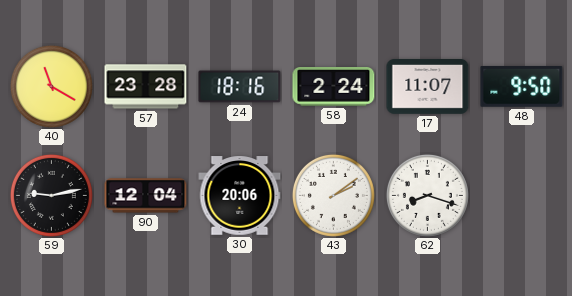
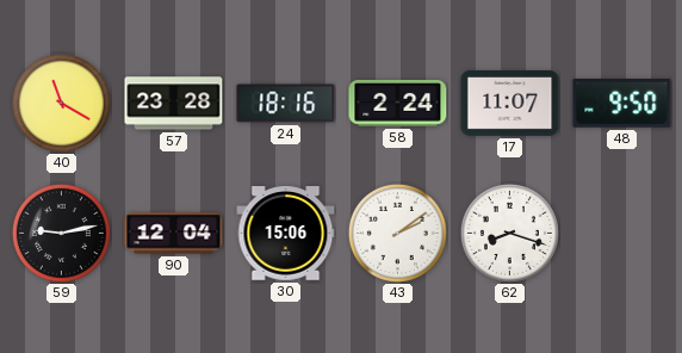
30: 20:06 -> 15:06 (286, 234)
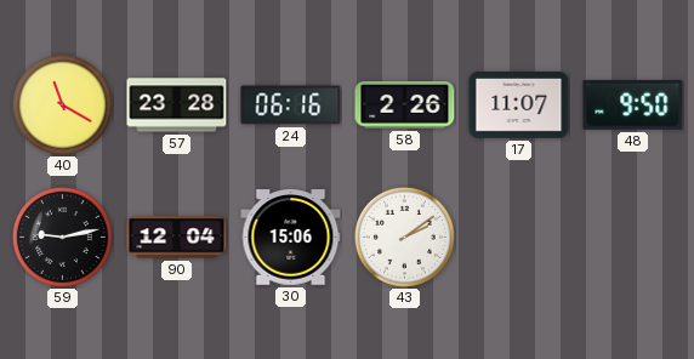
24: 18:16 -> 06:16 (291, 106)
58: 2:24 -> 2:26 (405, 106)
62: 8:18 -> none (509, 233)
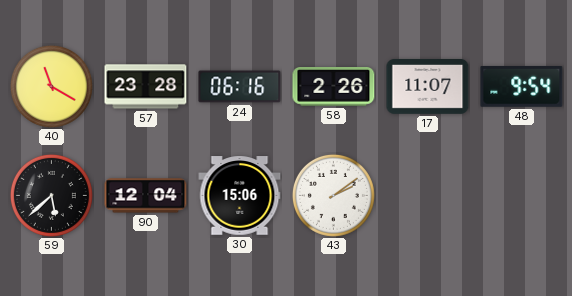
48: 9:50 -> 9:54 (522, 86)
59: 9:13 -> 5:38 (51, 195)
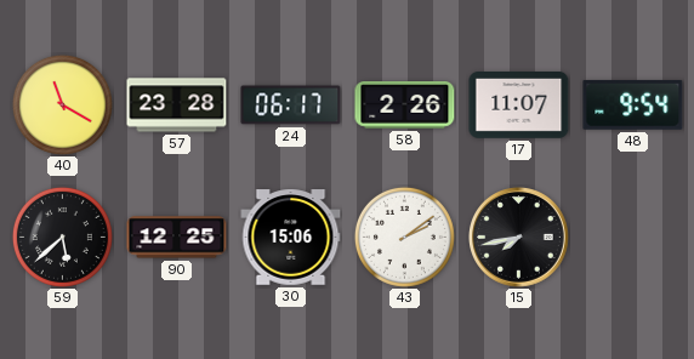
24: 06:16 -> 06:17 (291, 106)
90: 12:04 -> 12:25 (177, 238)
15: none -> 7:43 (519, 238)
